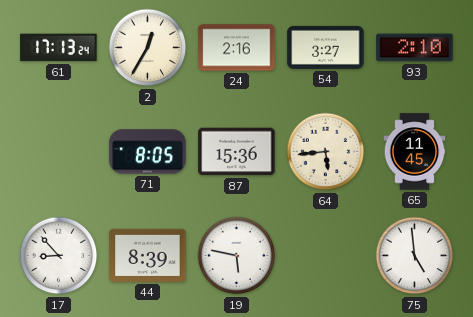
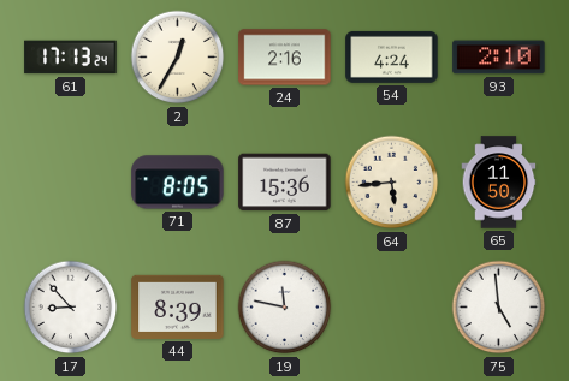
54: 3:27 -> 4:24 (392, 56)
65: 11:45 -> 11:50 (499, 183)
19: 5:47 -> 11:47 (285, 308)
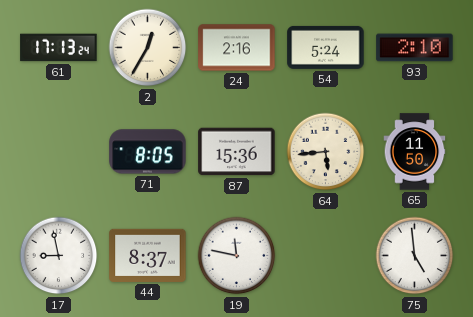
54: 4:24 -> 5:24 (326, 47)
17: 8:53 -> 8:58 (59, 256)
44: 8:39 -> 8:37 (148, 255)
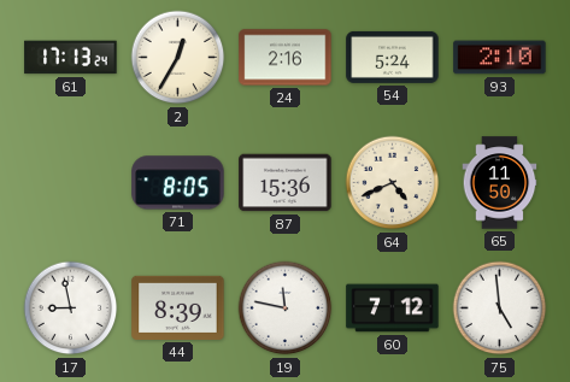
64: 5:44 -> 4:41 (393, 183)
44: 8:37 -> 8:39 (178, 307)
60: none -> 7:12 (393, 308)
